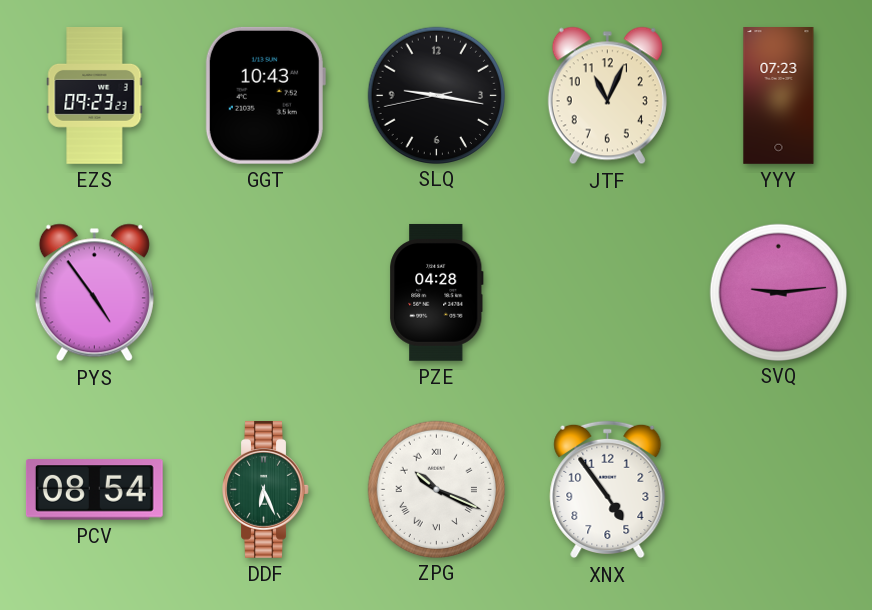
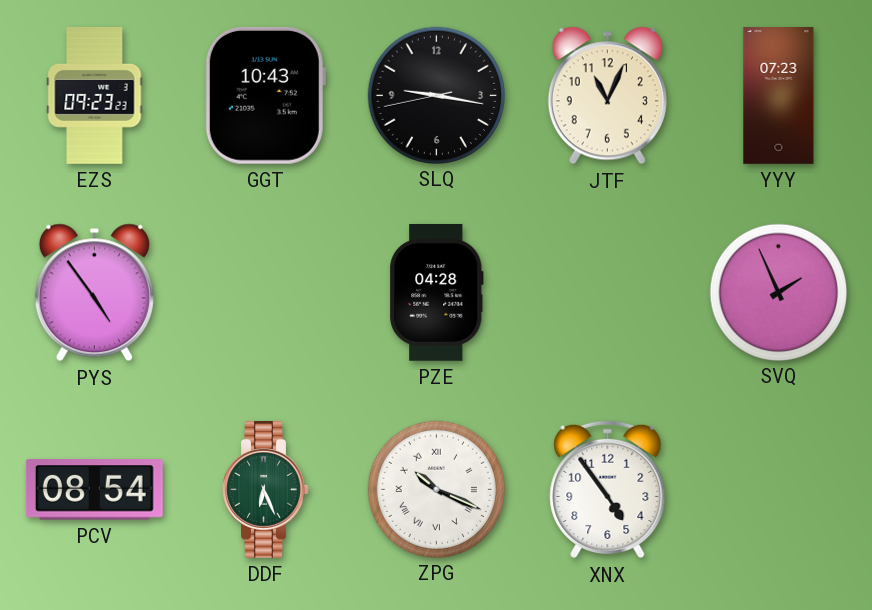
SVQ: 9:14 -> 1:56 (778, 292)
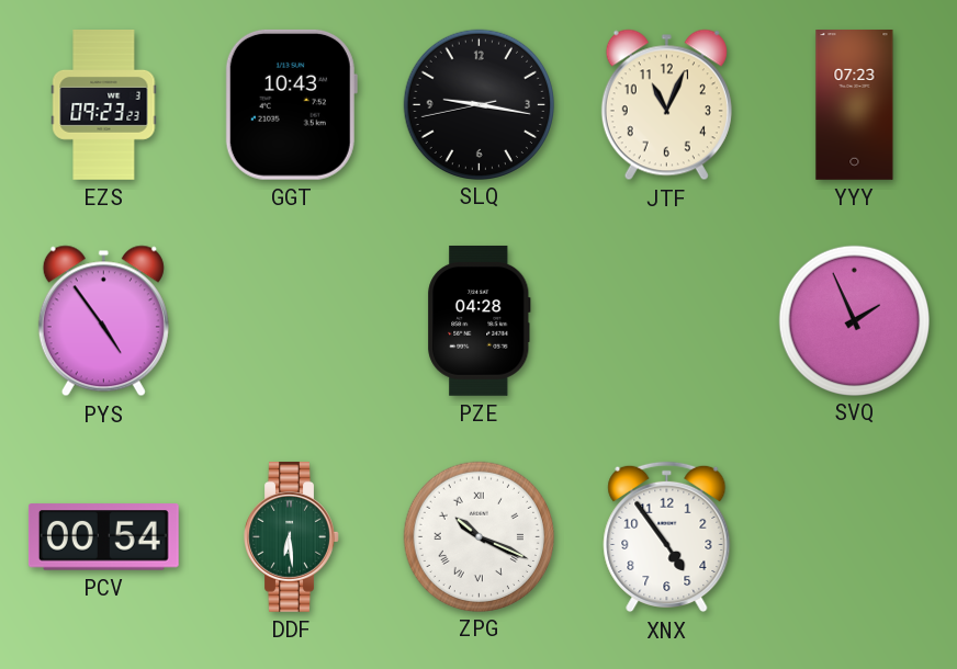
PCV: 08:54 -> 00:54 (103, 537)
DDF: 6:26 -> 6:29 (292, 536)
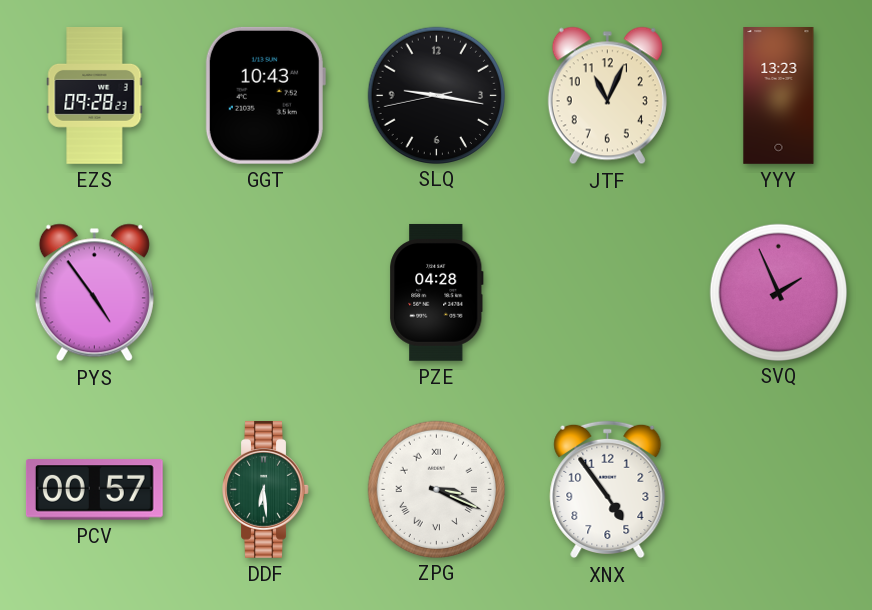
EZS: 09:23 -> 09:28 (95, 96)
YYY: 07:23 -> 13:23 (779, 96)
PCV: 00:54 -> 00:57 (94, 490)
ZPG: 10:19 -> 3:19 (436, 489)
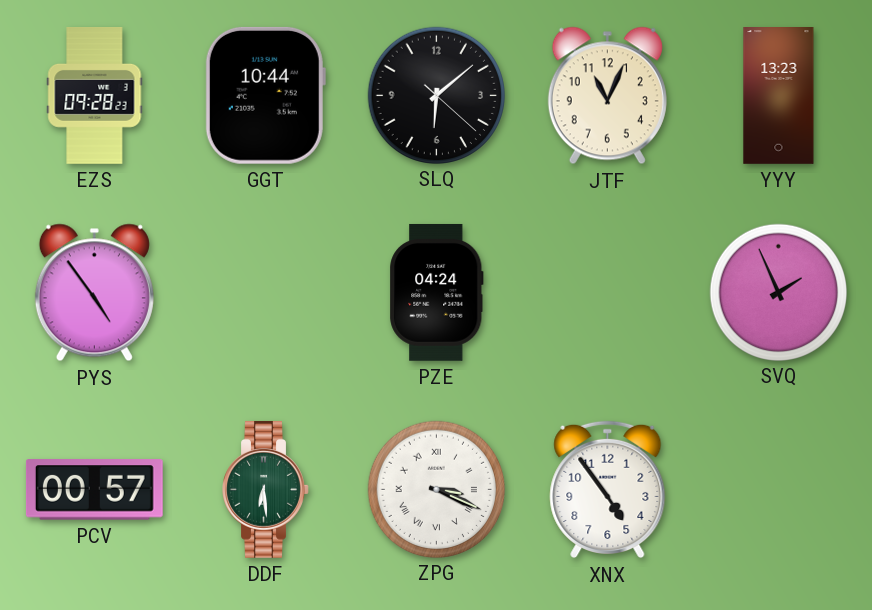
GGT: 10:43 -> 10:44 (265, 95)
SLQ: 9:16 -> 6:08 (436, 95)
PZE: 04:28 -> 04:24 (437, 292)
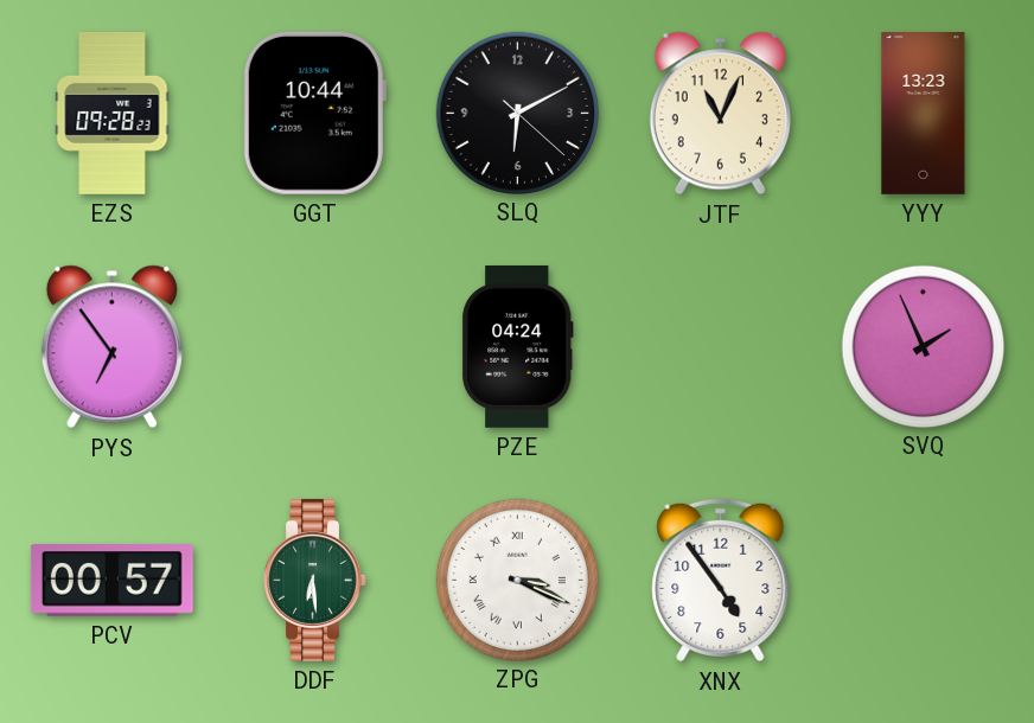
SLQ: 6:08 -> 6:10 (517, 113)
PYS: 4:54 -> 6:54 (111, 347)
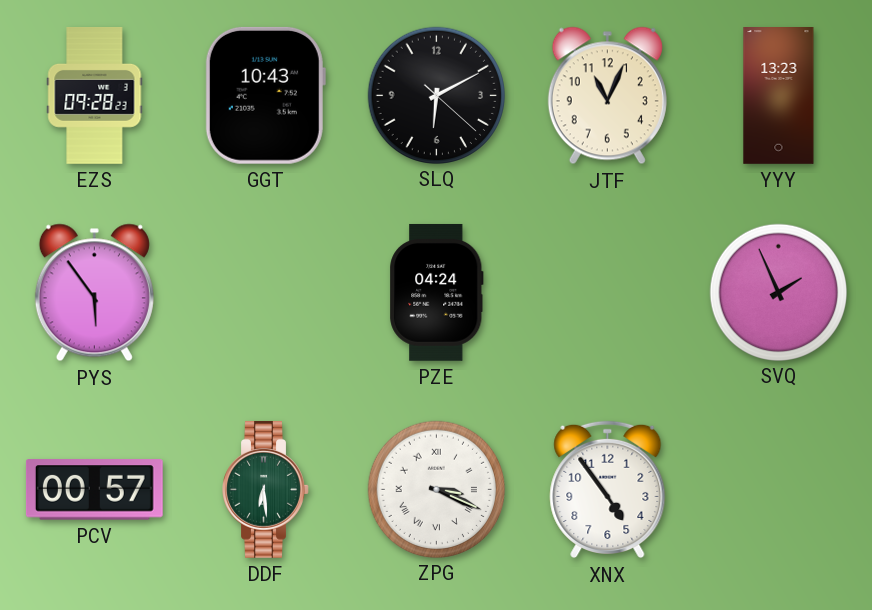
GGT: 10:44 -> 10:43 (265, 95)
PYS: 6:54 -> 5:54 (94, 293)
